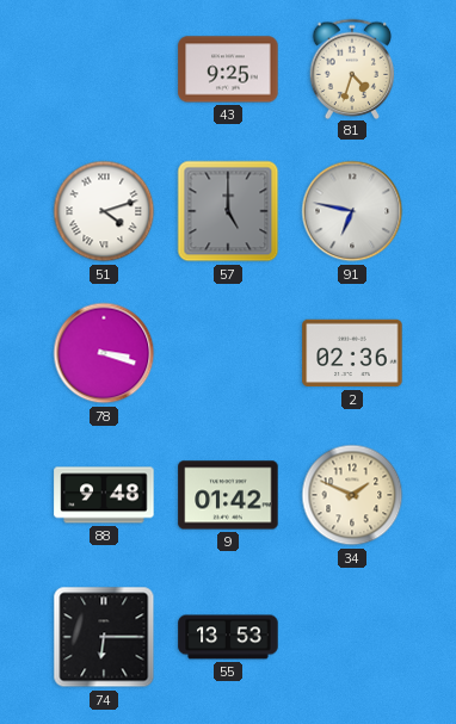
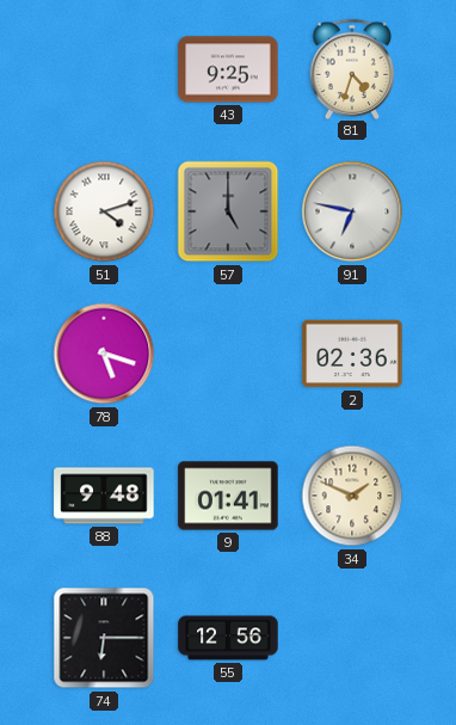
78: 3:18 -> 5:18 (104, 354)
9: 01:42 -> 01:41 (228, 496)
55: 13:53 -> 12:56 (228, 638)
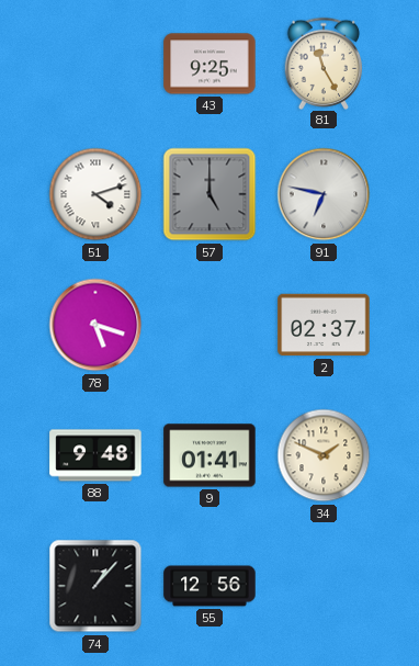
81: 4:33 -> 11:25 (324, 63)
2: 02:36 -> 02:37 (324, 325)
74: 6:15 -> 1:07 (95, 586)
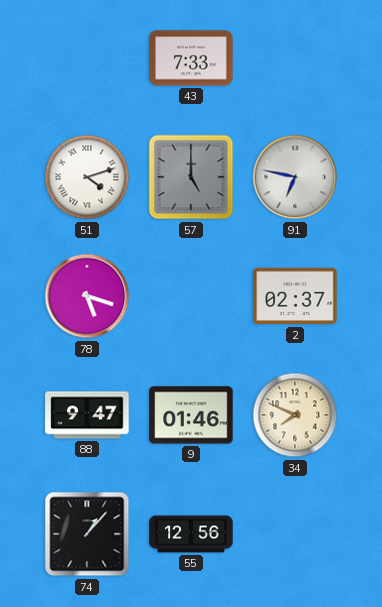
43: 9:25 -> 7:33 (191, 58)
81: 11:25 -> none (324, 63)
88: 9:48 -> 9:47 (87, 415)
9: 01:41 -> 01:46 (191, 415)
34: 1:49 -> 7:49 (295, 415)
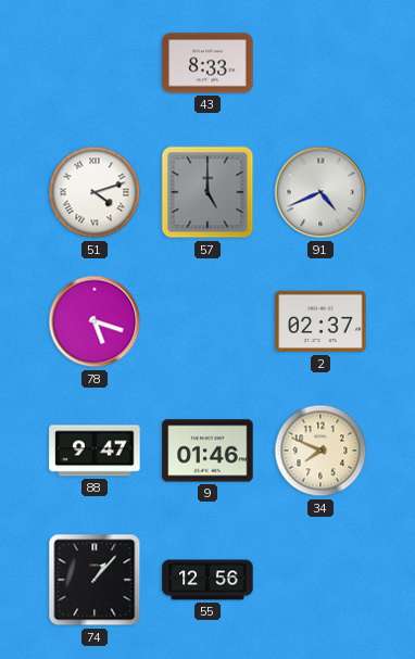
43: 7:33 -> 8:33 (207, 63)
91: 6:47 -> 4:41 (320, 192)
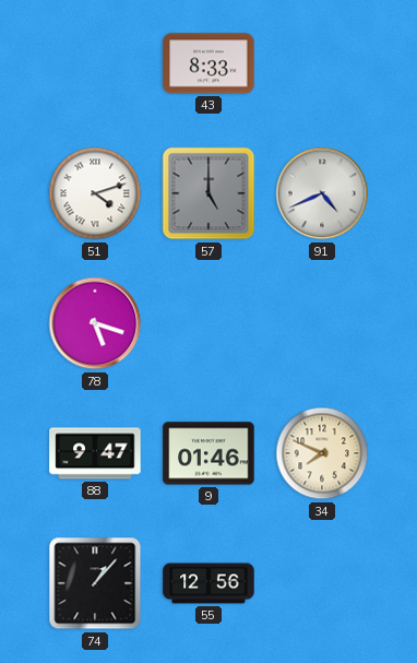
2: 02:37 -> none (320, 321)
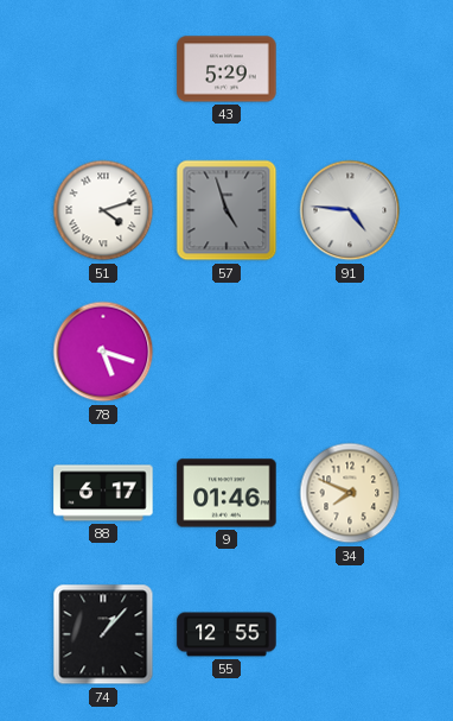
43: 8:33 -> 5:29 (226, 69)
57: 5:00 -> 4:57 (226, 210)
91: 4:41 -> 4:46 (350, 210)
88: 9:47 -> 6:17 (103, 493)
55: 12:56 -> 12:55 (226, 634)
